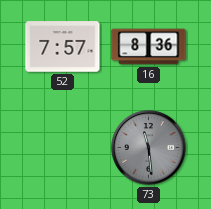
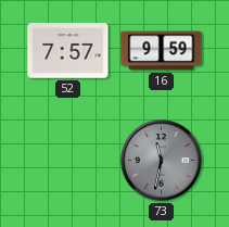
16: 8:36 -> 9:59 (162, 51)
73: 11:29 -> 11:32 (162, 161)
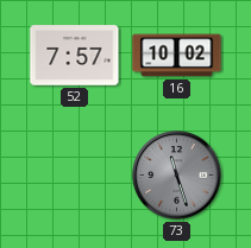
16: 9:59 -> 10:02 (177, 56)
73: 11:32 -> 11:27 (177, 176)
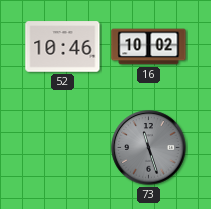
52: 7:57 -> 10:46 (63, 47)
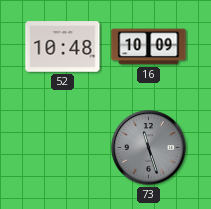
52: 10:46 -> 10:48 (63, 47)
16: 10:02 -> 10:09 (149, 47)
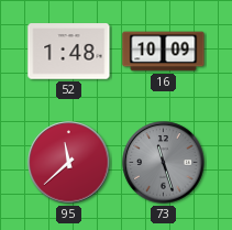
52: 10:48 -> 1:48 (69, 52)
95: none -> 11:38 (69, 163)
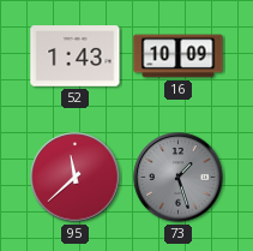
52: 1:48 -> 1:43 (76, 56)
73: 11:27 -> 1:27 (179, 178)
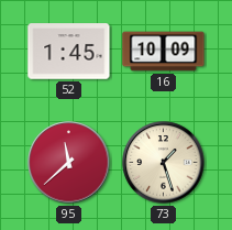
52: 1:43 -> 1:45 (69, 52)
73 dial: grey -> cream (164, 163)
